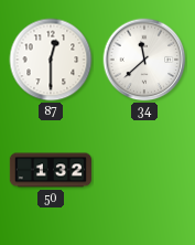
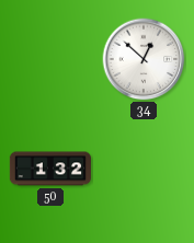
87: 12:30 -> none (51, 60)
34: 11:38 -> 12:52 (144, 59)
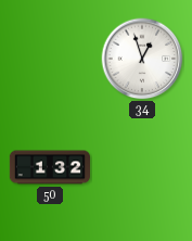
34: 12:52 -> 12:57 (142, 59)
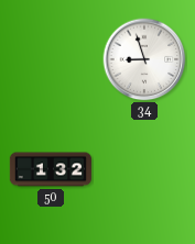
34: 12:57 -> 8:57 (144, 59)
